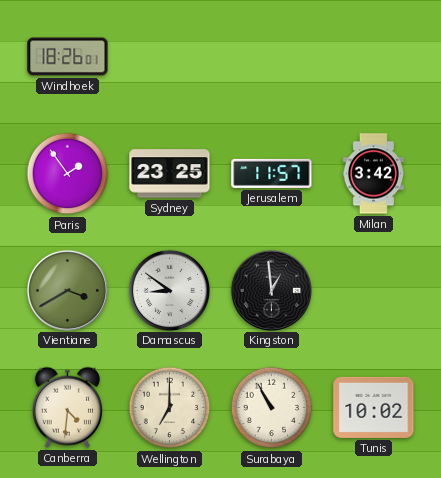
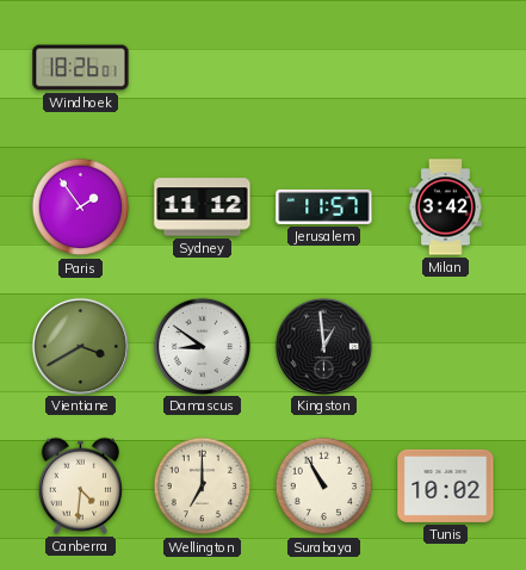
Sydney: 23:25 -> 11:12 (203, 207)
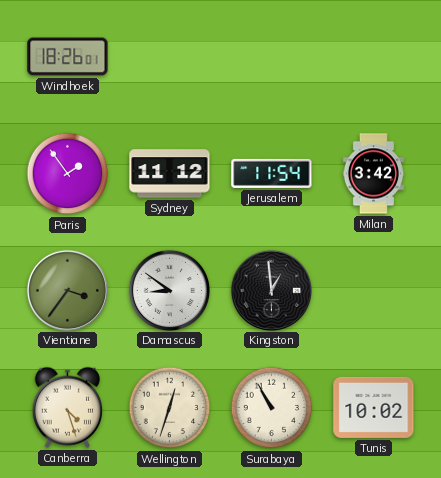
Jerusalem: 11:57 -> 11:54 (272, 173)
Vientiane: 3:40 -> 3:36 (67, 290)
Canberra: 4:31 -> 4:27 (67, 407)
Wellington: 7:00 -> 12:33 (170, 408)
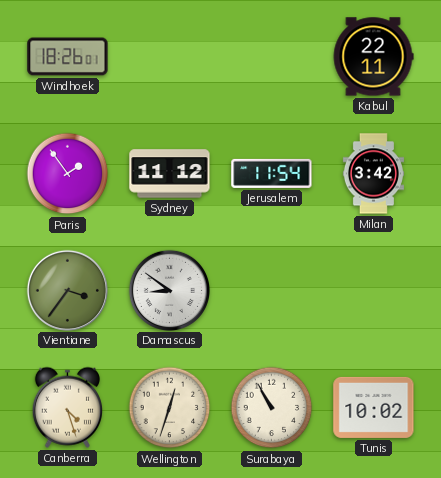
Kabul: none -> 22:11 (373, 57)
Kingston: 12:59 -> none (271, 290)
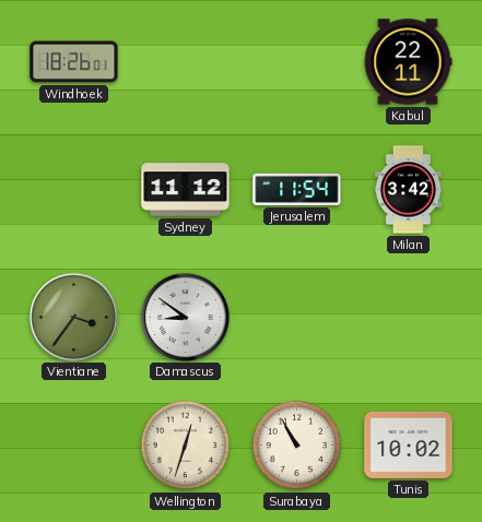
Paris: 1:54 -> none (68, 174)
Canberra: 4:27 -> none (67, 407)
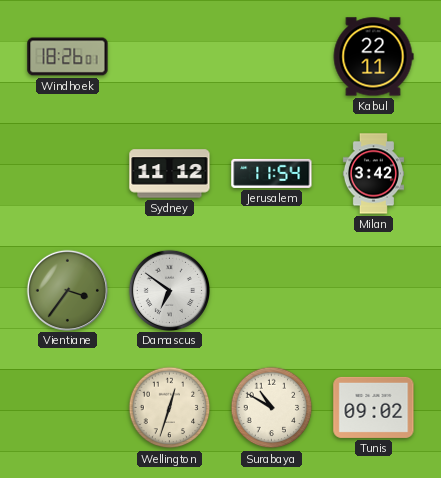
Damascus: 8:51 -> 6:51 (169, 290)
Surabaya: 10:55 -> 10:50 (272, 408)
Tunis: 10:02 -> 09:02 (374, 407)
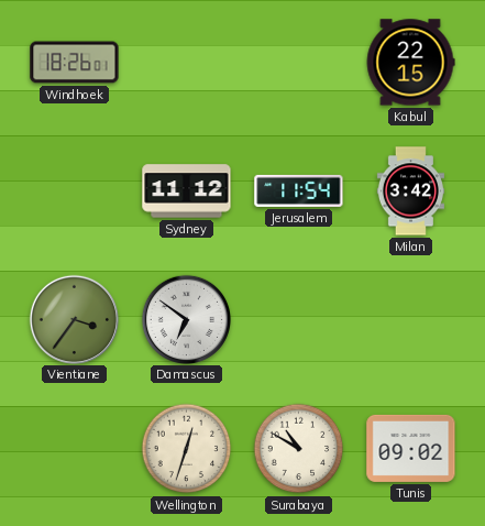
Kabul: 22:11 -> 22:15 (410, 63)
